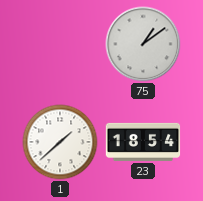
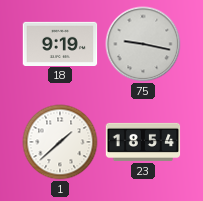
18: none -> 9:19 (60, 43)
75: 1:09 -> 9:17 (143, 44)
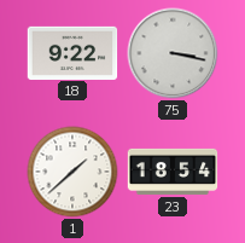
18: 9:19 -> 9:22 (72, 52)
75: 9:17 -> 3:17 (173, 53)
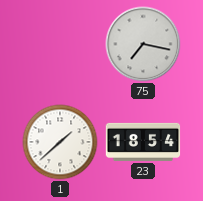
18: 9:22 -> none (72, 52)
75: 3:17 -> 7:17 (143, 44)
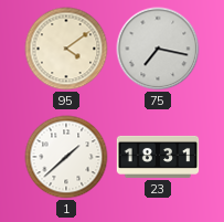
95: none -> 4:09 (66, 49)
23: 18:54 -> 18:31 (158, 157)
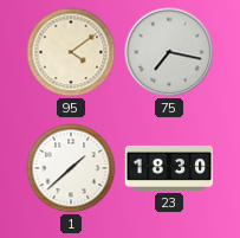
23: 18:31 -> 18:30 (169, 168)
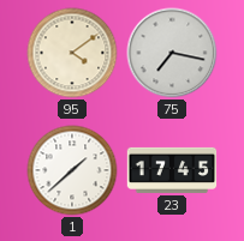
23: 18:30 -> 17:45 (172, 170)
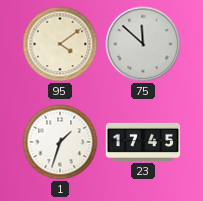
75: 7:17 -> 11:52 (143, 44)
1: 1:38 -> 1:33 (60, 142)
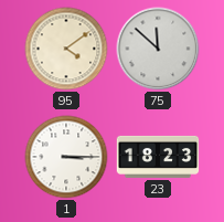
1: 1:33 -> 3:15 (66, 157)
23: 17:45 -> 18:23 (158, 157)
